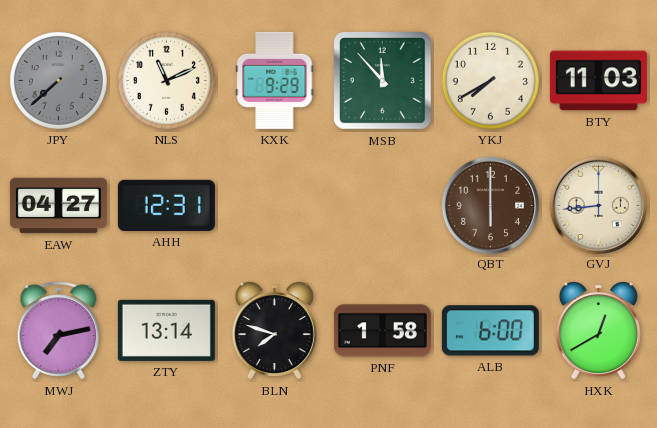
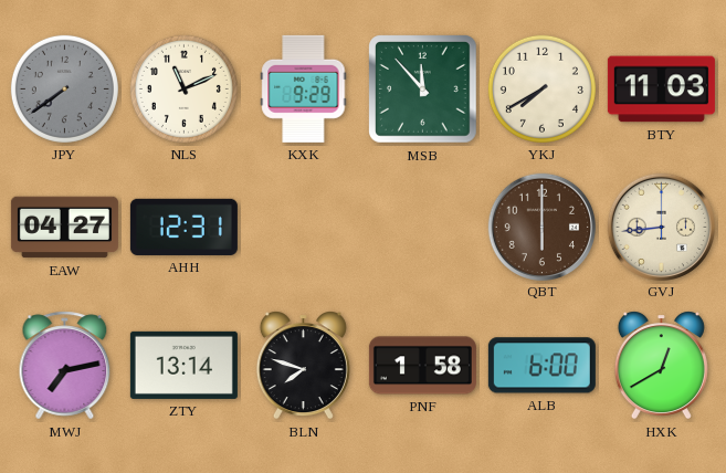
JPY: 7:38 -> 7:39 (64, 88)
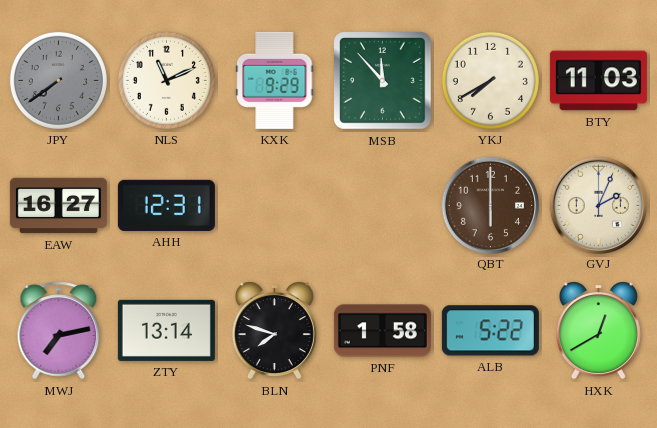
EAW: 04:27 -> 16:27 (58, 206)
GVJ: 8:44 -> 2:04 (598, 205)
ALB: 6:00 -> 5:22 (490, 331)
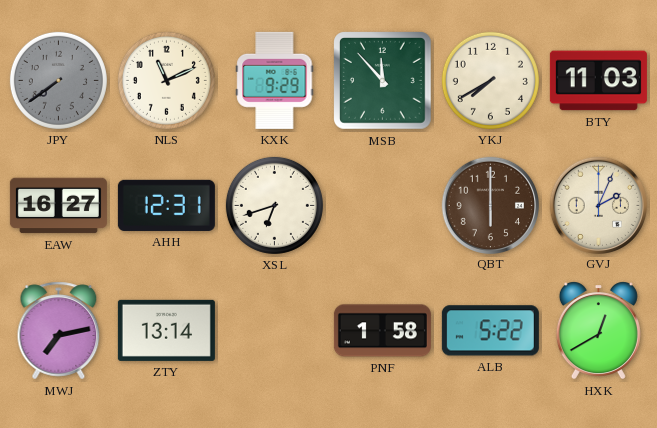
XSL: none -> 6:42 (274, 205)
BLN: 7:48 -> none (274, 331)
